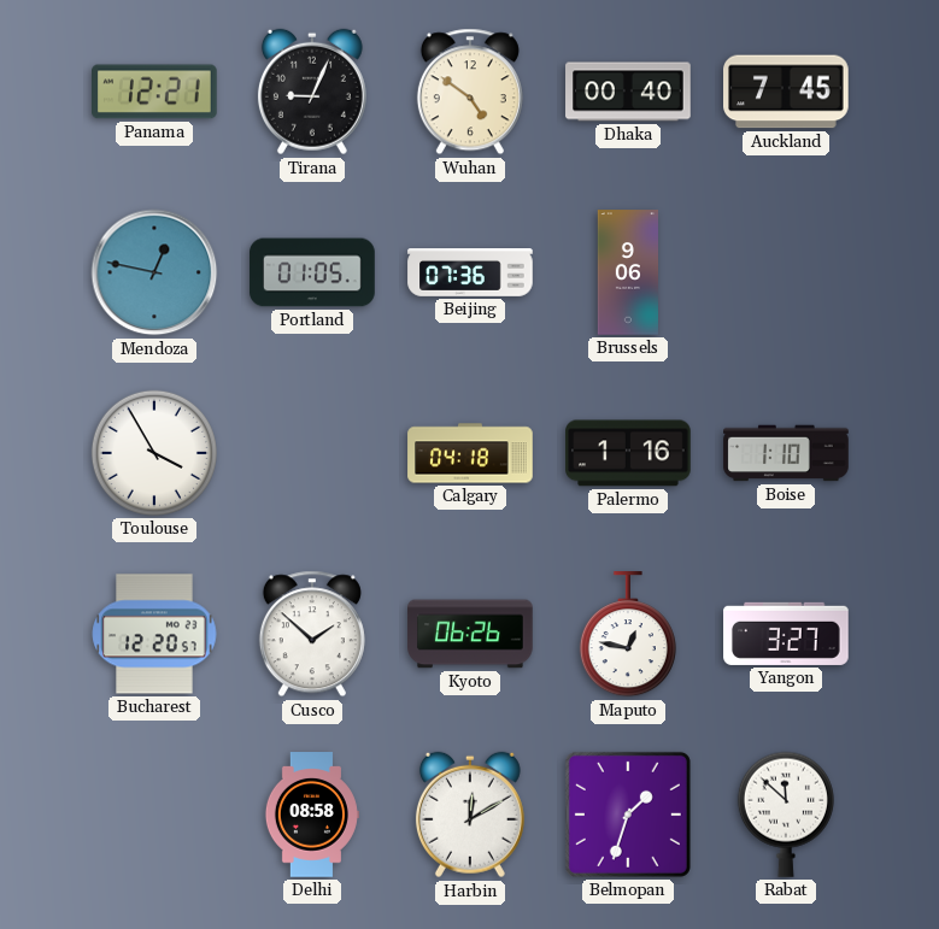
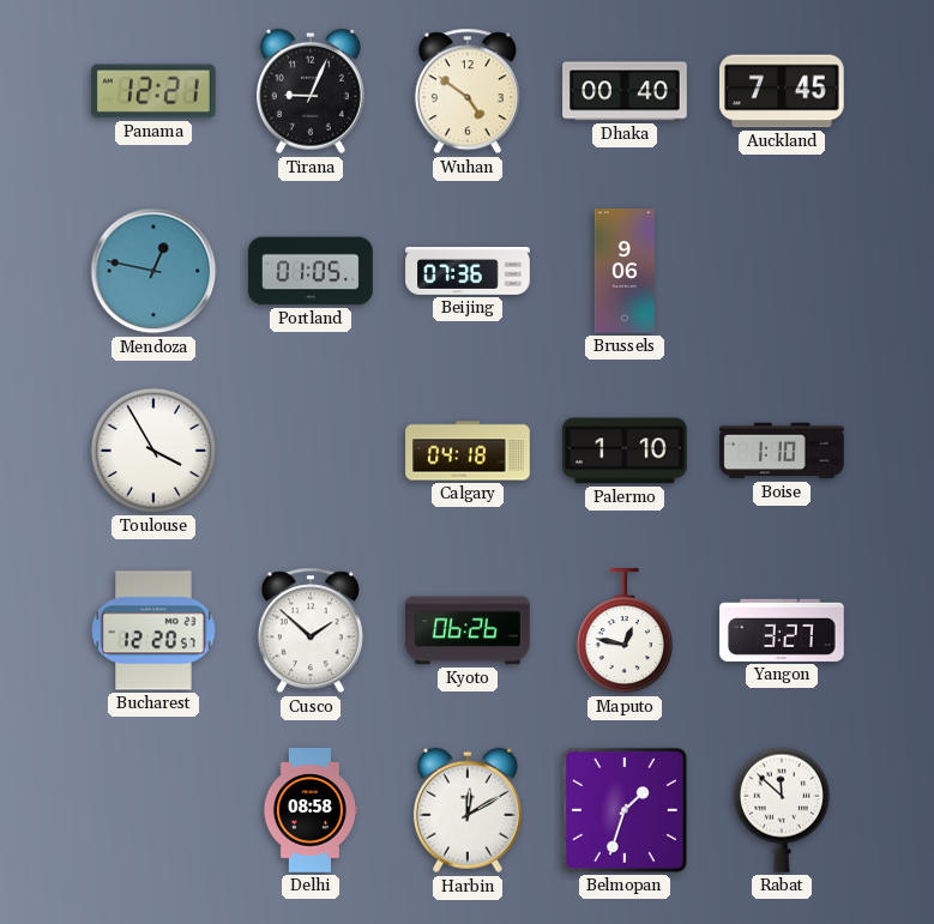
Palermo: 1:16 -> 1:10 (625, 451)
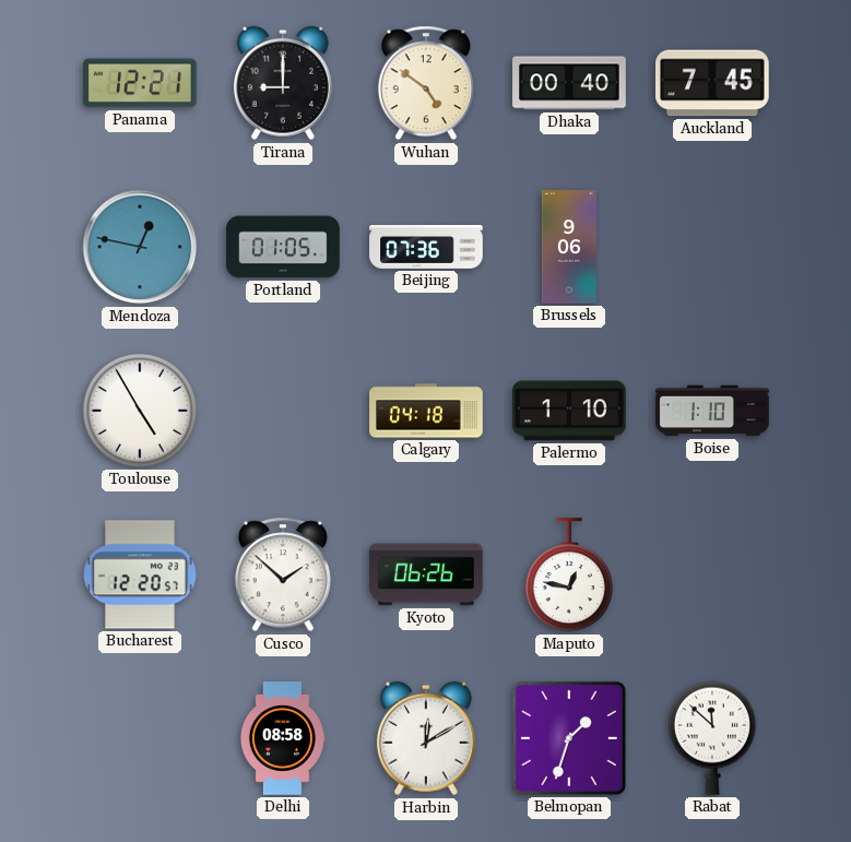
Tirana: 9:04 -> 9:00 (283, 83)
Toulouse: 3:55 -> 4:55 (140, 411)
Yangon: 3:27 -> none (782, 630)
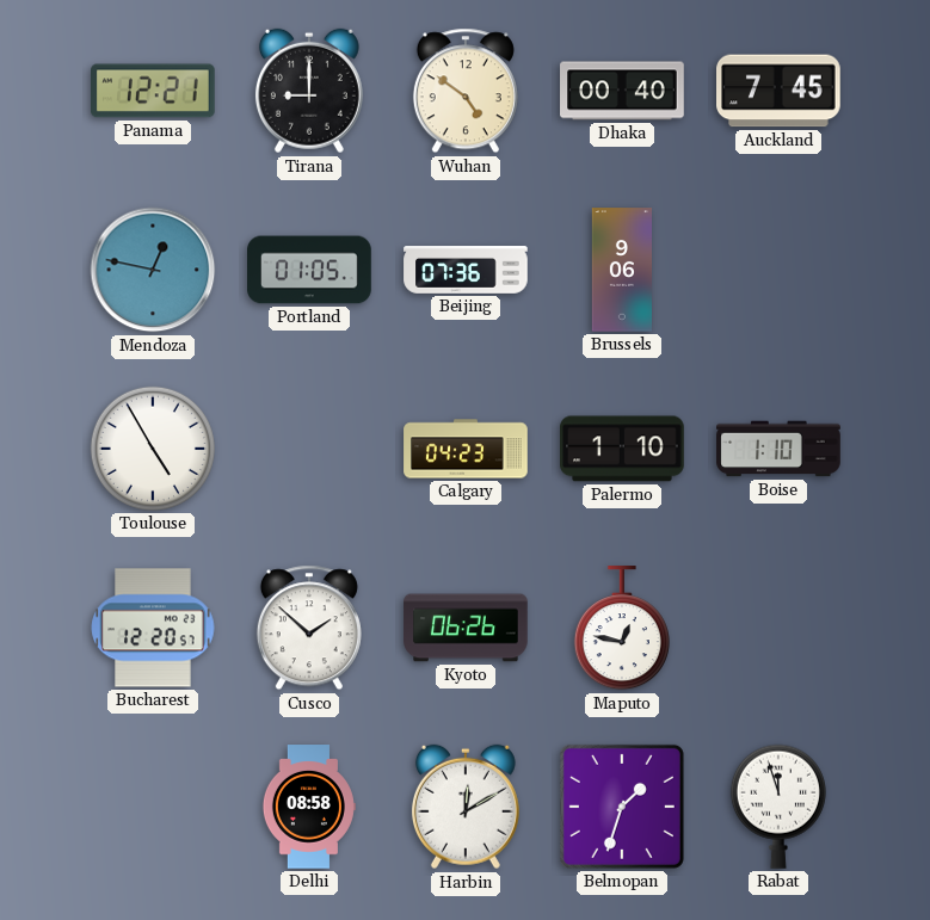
Calgary: 04:18 -> 04:23 (466, 449)
Rabat: 11:52 -> 11:57 (778, 807)
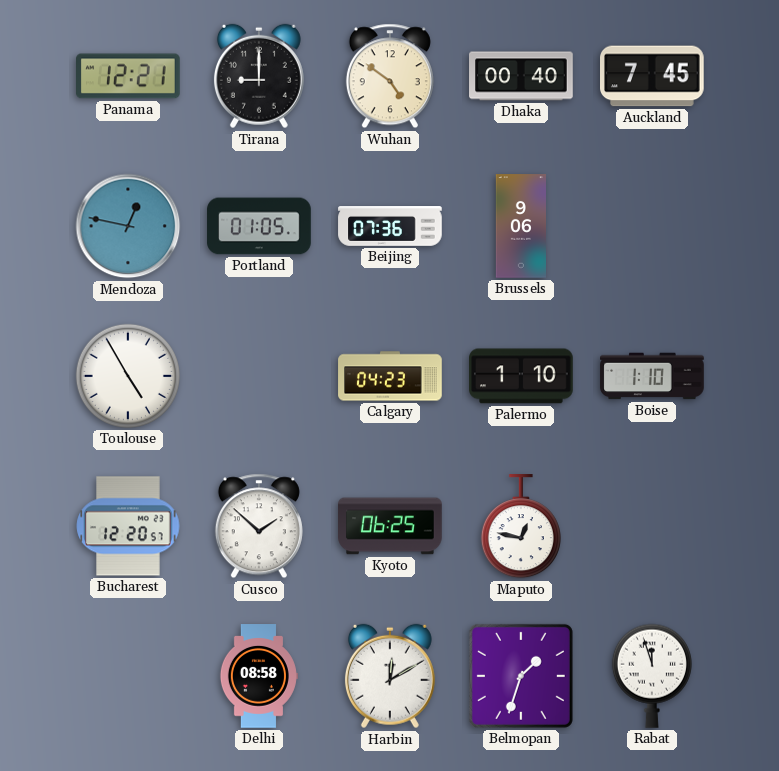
Kyoto: 06:26 -> 06:25 (390, 526)
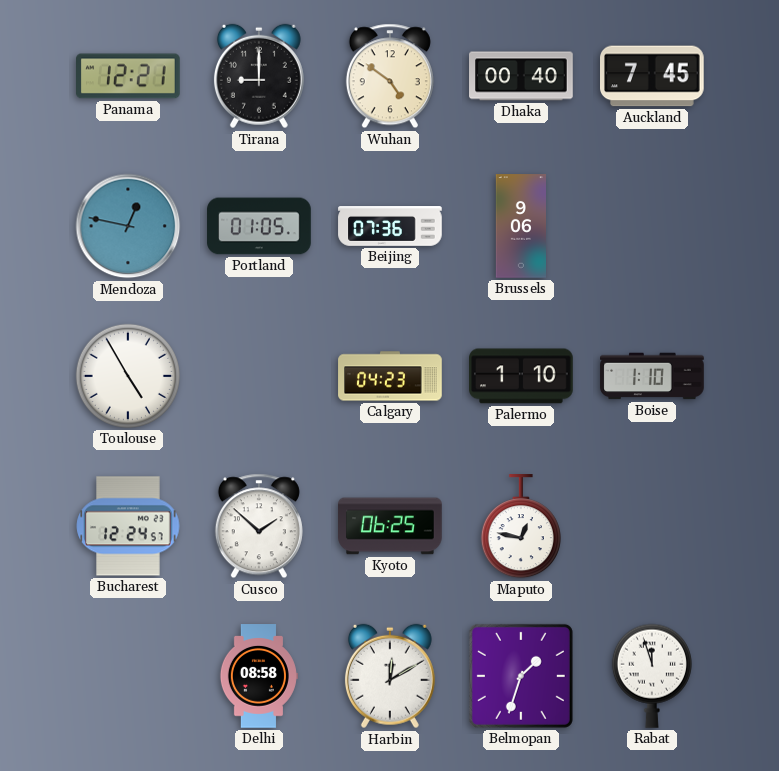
Bucharest: 12:20 -> 12:24 (128, 526)
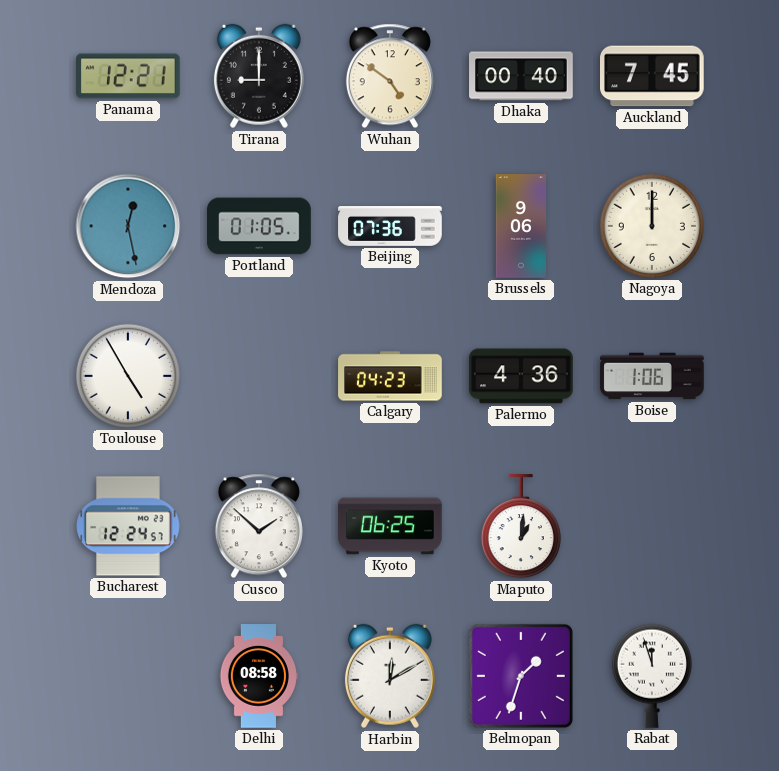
Mendoza: 12:47 -> 12:28 (128, 226)
Nagoya: none -> 12:00 (652, 226)
Palermo: 1:10 -> 4:36 (521, 376)
Boise: 1:10 -> 1:06 (652, 376)
Maputo: 12:47 -> 1:01 (521, 527)
